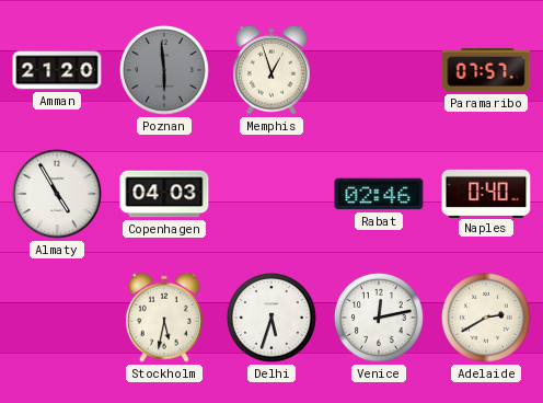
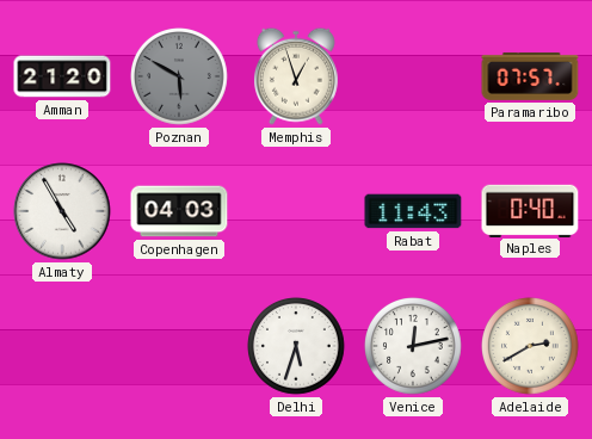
Poznan: 5:59 -> 5:50 (180, 78)
Rabat: 02:46 -> 11:43 (413, 211)
Stockholm: 5:32 -> none (164, 318)
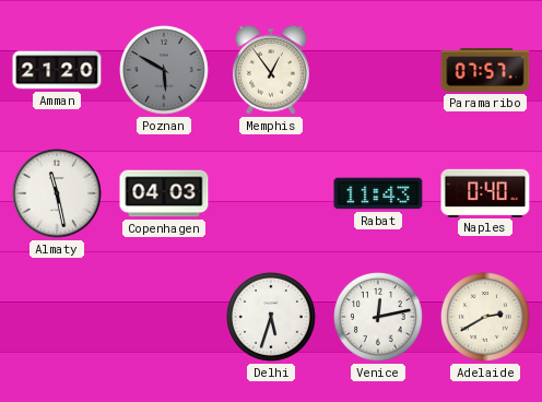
Memphis: 12:57 -> 12:54 (271, 70)
Almaty: 4:55 -> 11:28 (57, 193)
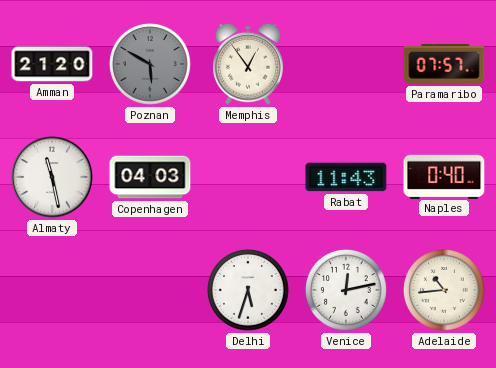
Adelaide: 2:40 -> 10:44 (445, 291)
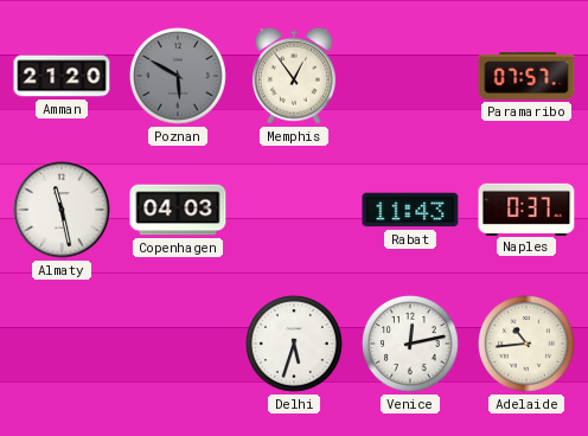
Naples: 0:40 -> 0:37 (526, 209)
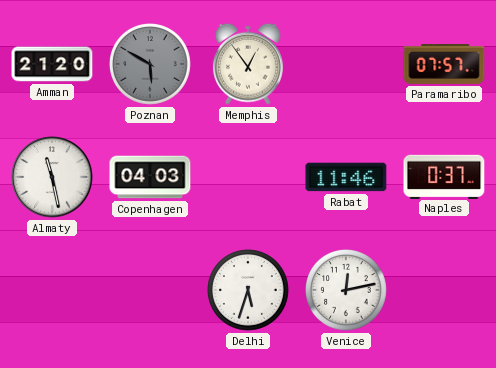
Rabat: 11:43 -> 11:46 (346, 177)
Adelaide: 10:44 -> none (528, 345)
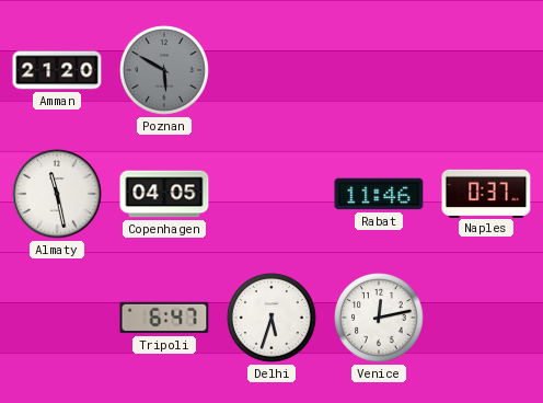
Memphis: 12:54 -> none (248, 64)
Paramaribo: 07:57 -> none (444, 64)
Copenhagen: 04:03 -> 04:05 (164, 194)
Tripoli: none -> 6:47 (164, 318)
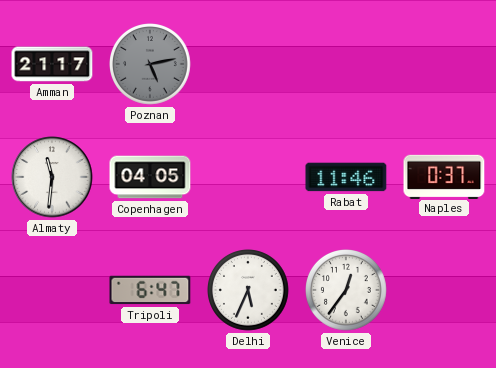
Amman: 21:20 -> 21:17 (52, 64)
Poznan: 5:50 -> 5:13 (151, 65)
Almaty: 11:28 -> 11:31 (52, 177)
Delhi: 5:33 -> 5:34 (249, 291)
Venice: 12:13 -> 12:36 (347, 291)
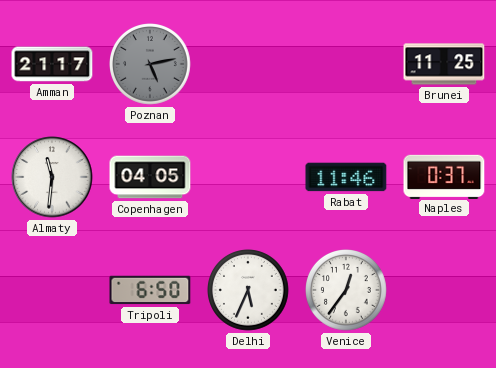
Brunei: none -> 11:25 (444, 64)
Tripoli: 6:47 -> 6:50 (150, 290)
